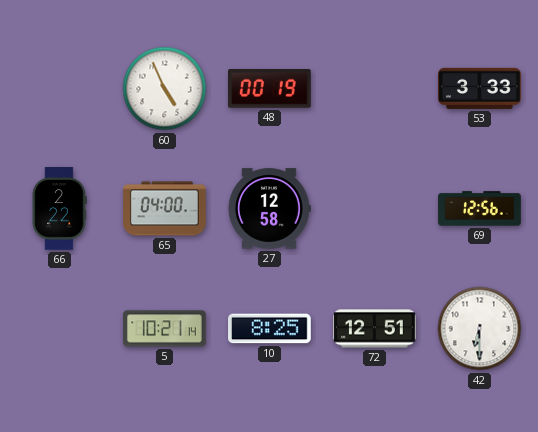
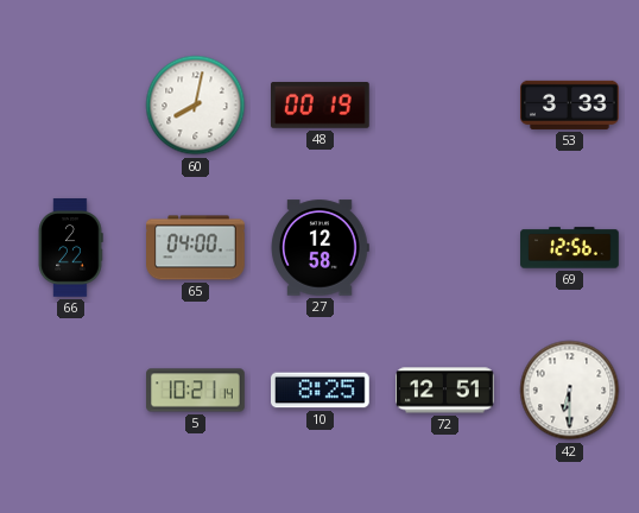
60: 4:56 -> 8:02 (196, 106)
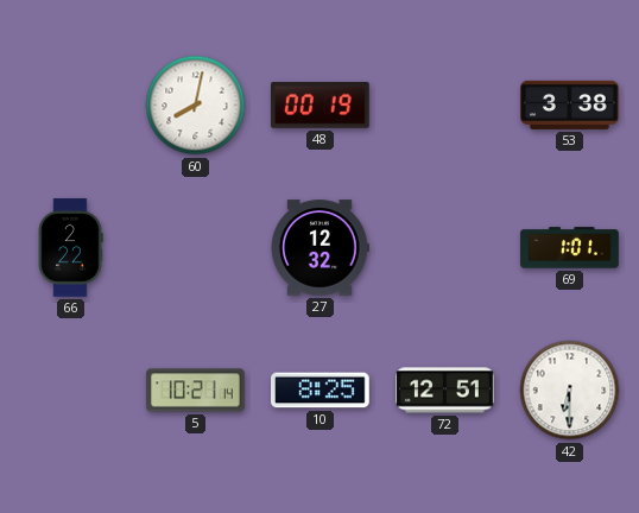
53: 3:33 -> 3:38 (570, 104)
65: 04:00 -> none (196, 248)
27: 12:58 -> 12:32 (319, 248)
69: 12:56 -> 1:01 (570, 248)
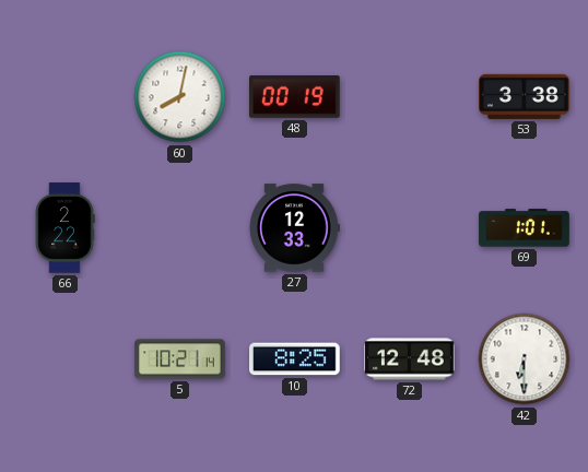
27: 12:32 -> 12:33 (294, 228)
72: 12:51 -> 12:48 (410, 359)
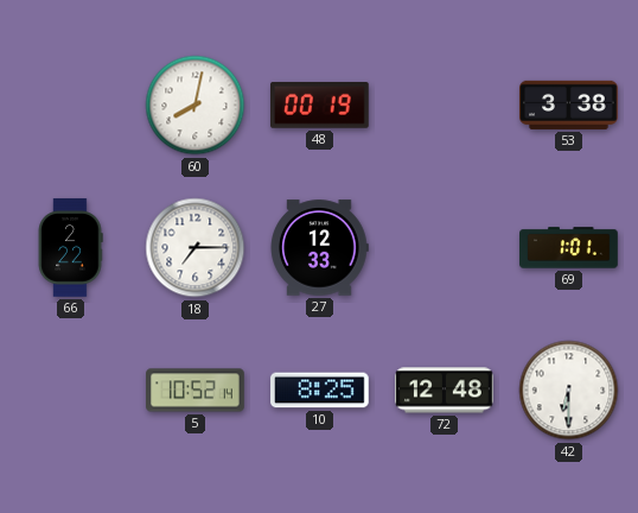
18: none -> 7:15 (196, 248)
5: 10:21 -> 10:52 (196, 391)
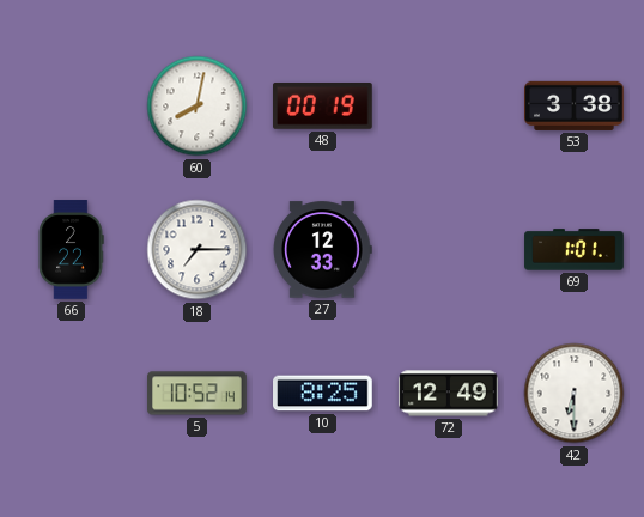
72: 12:48 -> 12:49 (449, 394)
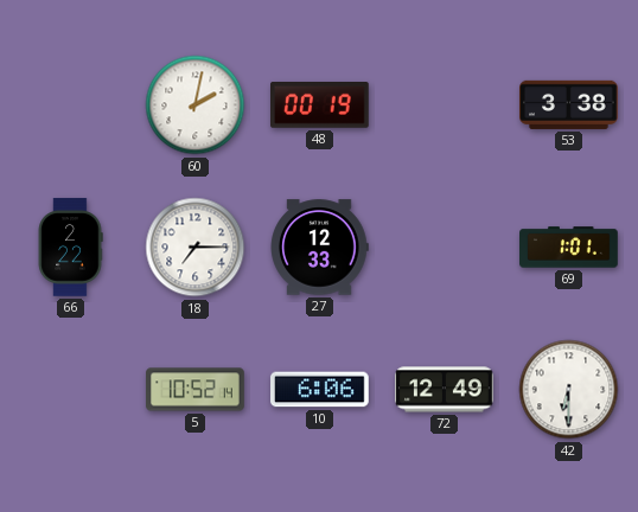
60: 8:02 -> 2:02 (196, 105)
10: 8:25 -> 6:06 (320, 390)
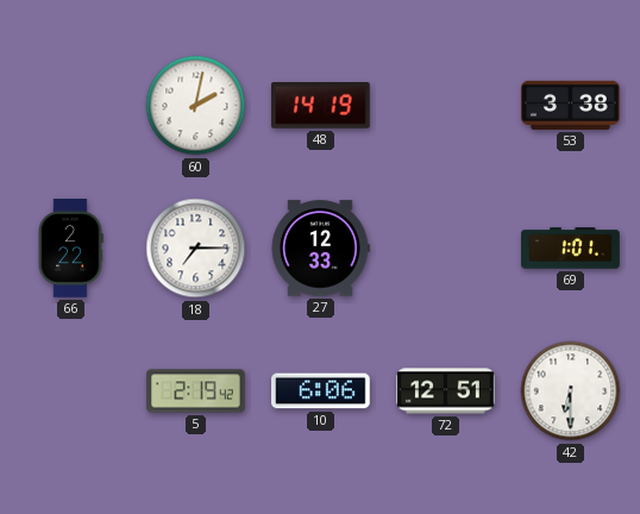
48: 00:19 -> 14:19 (321, 106)
5: 10:52 -> 2:19 (196, 391)
72: 12:49 -> 12:51 (446, 391)
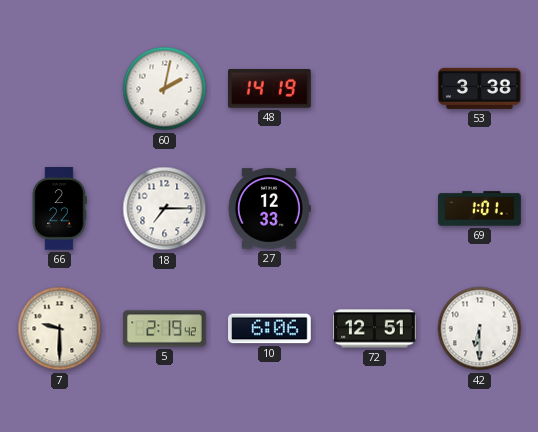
7: none -> 9:30 (60, 329)
